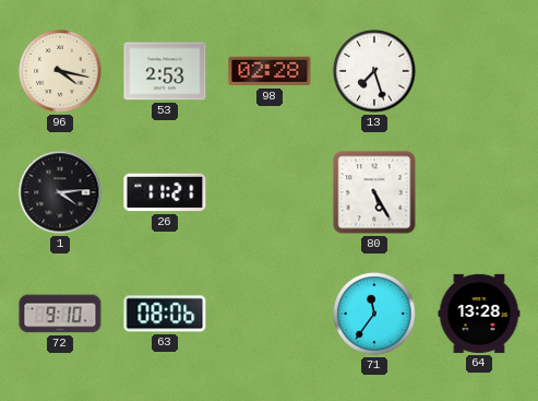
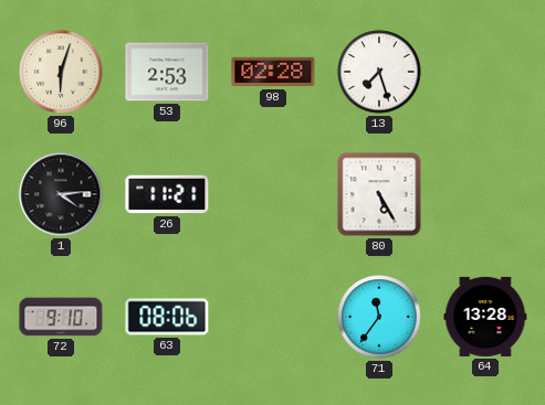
96: 4:17 -> 6:03 (61, 72)
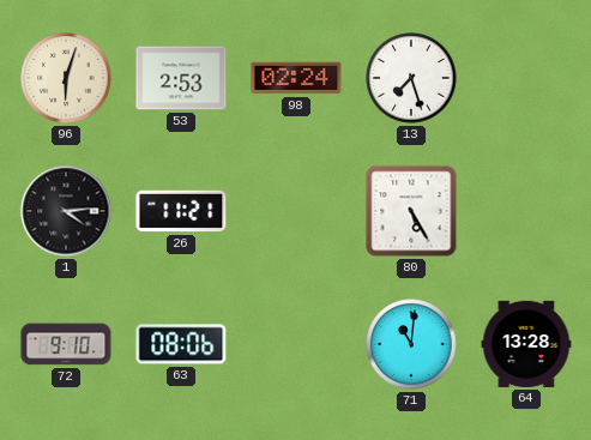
98: 02:28 -> 02:24 (296, 78)
71: 11:36 -> 11:01 (411, 344)
